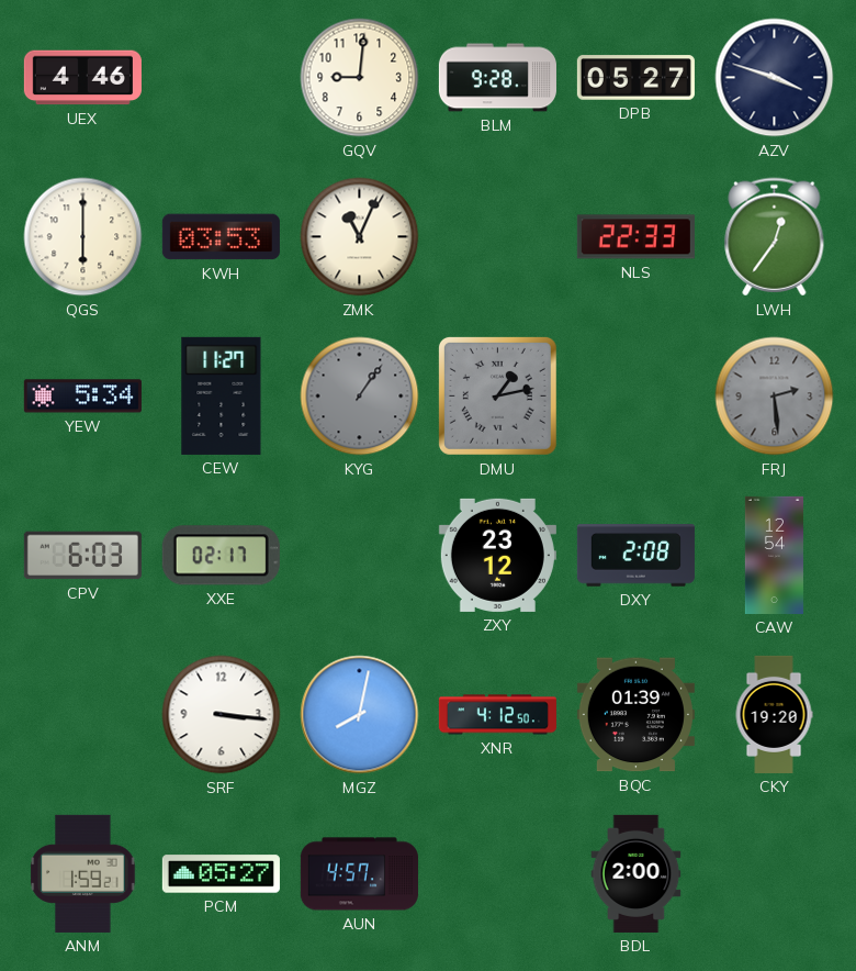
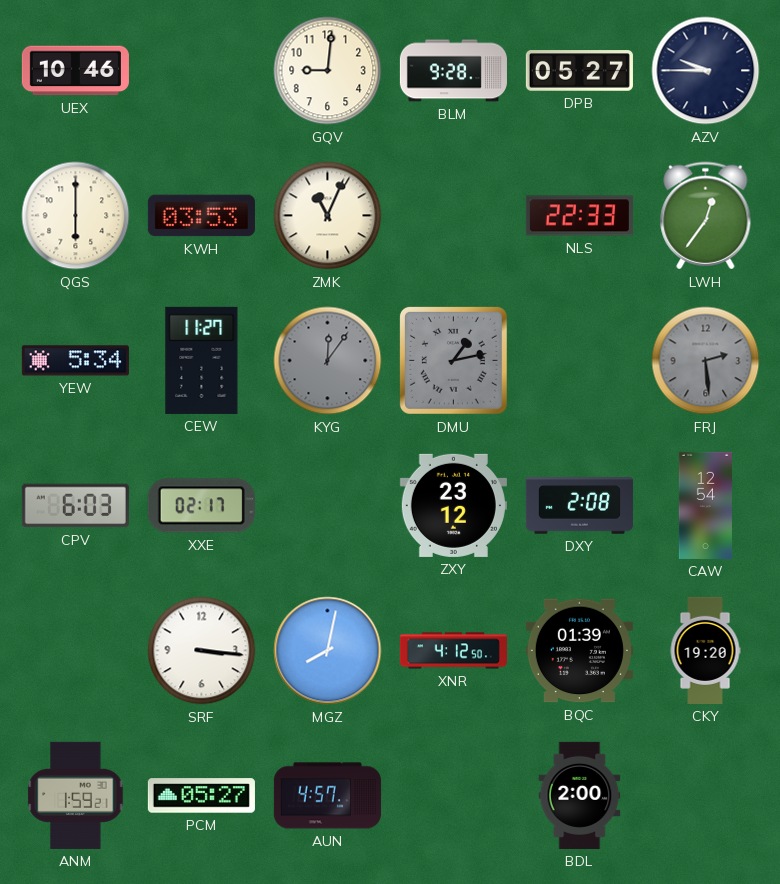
UEX: 4:46 -> 10:46 (75, 71)
AZV: 3:48 -> 9:45 (706, 71)
KYG: 1:06 -> 12:06 (328, 361)
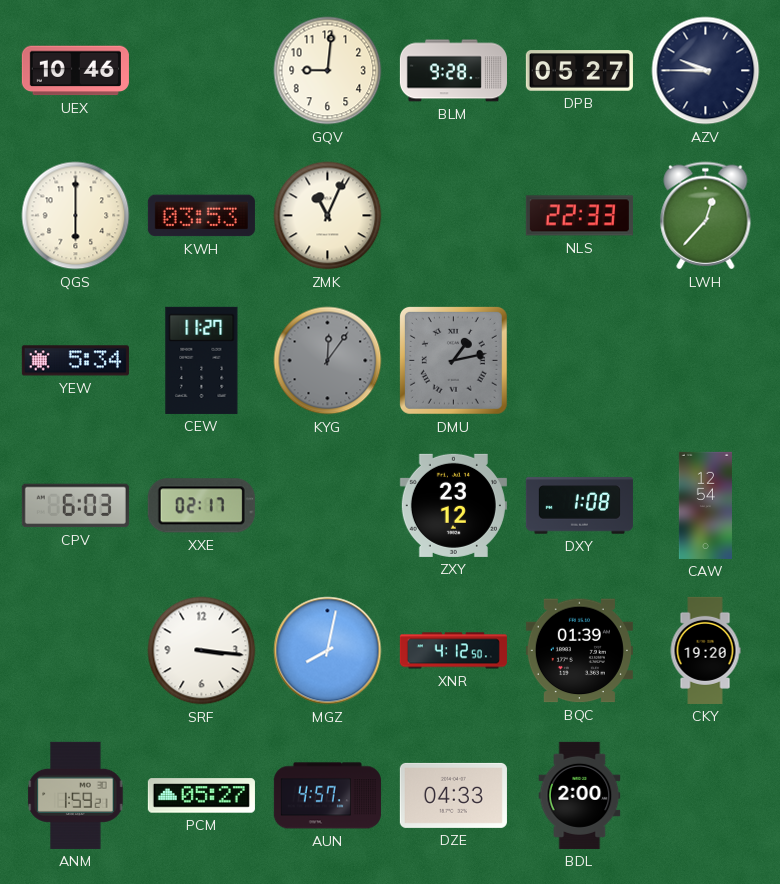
LWH: 12:36 -> 12:37 (706, 216)
FRJ: 2:29 -> none (706, 361)
DXY: 2:08 -> 1:08 (579, 506)
DZE: none -> 04:33 (453, 795)
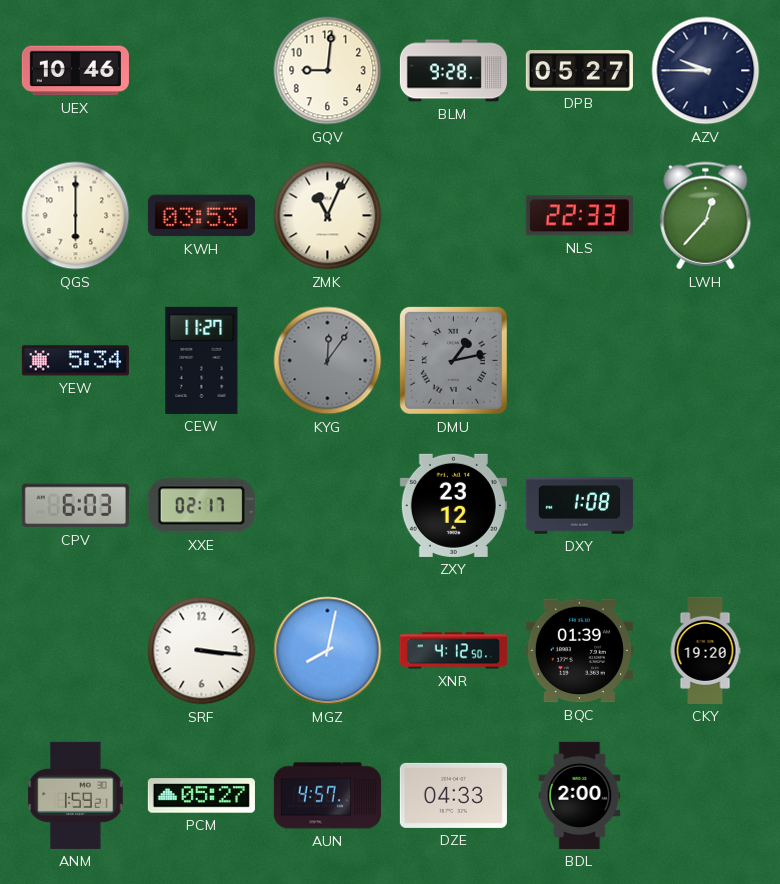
CAW: 12:54 -> none (705, 505)
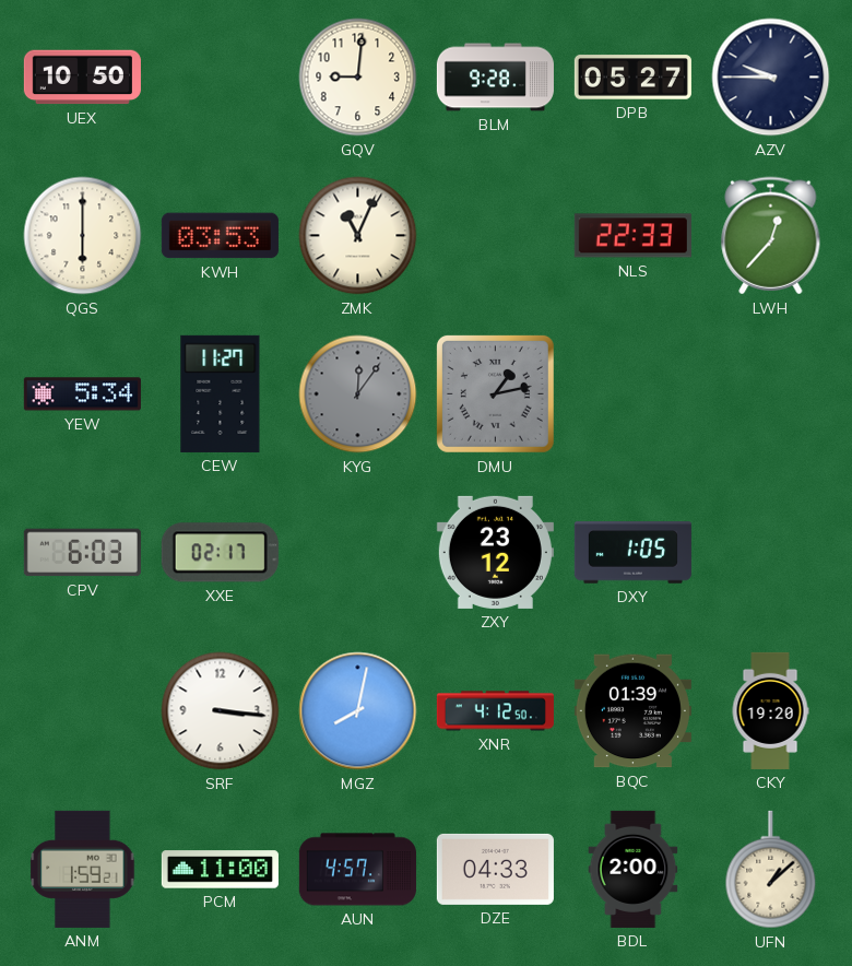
UEX: 10:46 -> 10:50 (82, 78)
DXY: 1:08 -> 1:05 (632, 553)
PCM: 05:27 -> 11:00 (220, 870)
UFN: none -> 1:08 (771, 870)
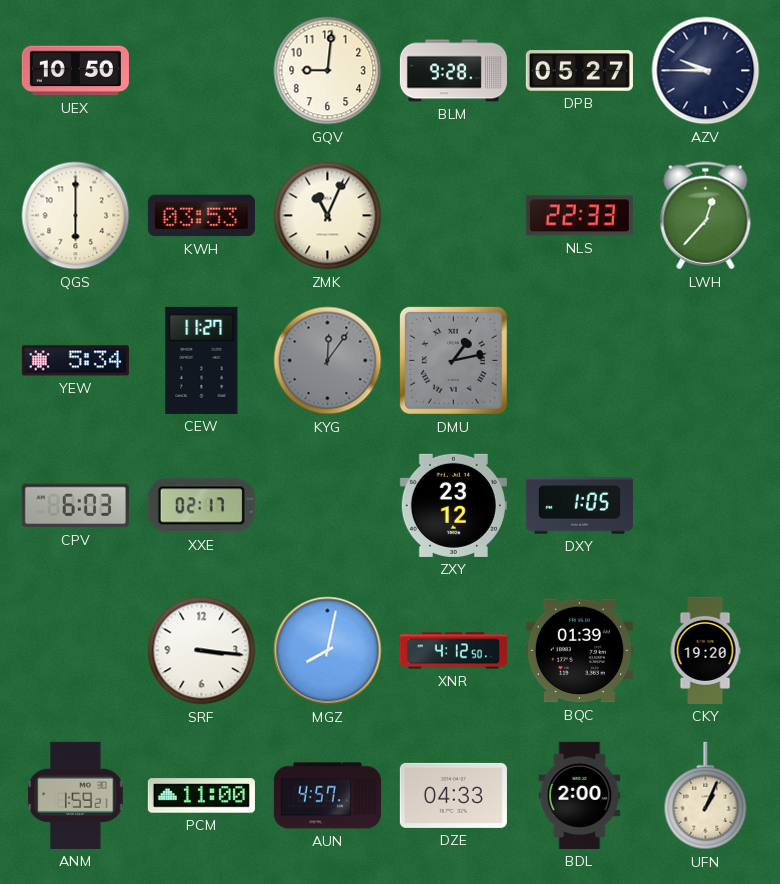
UFN: 1:08 -> 1:04 (706, 796)
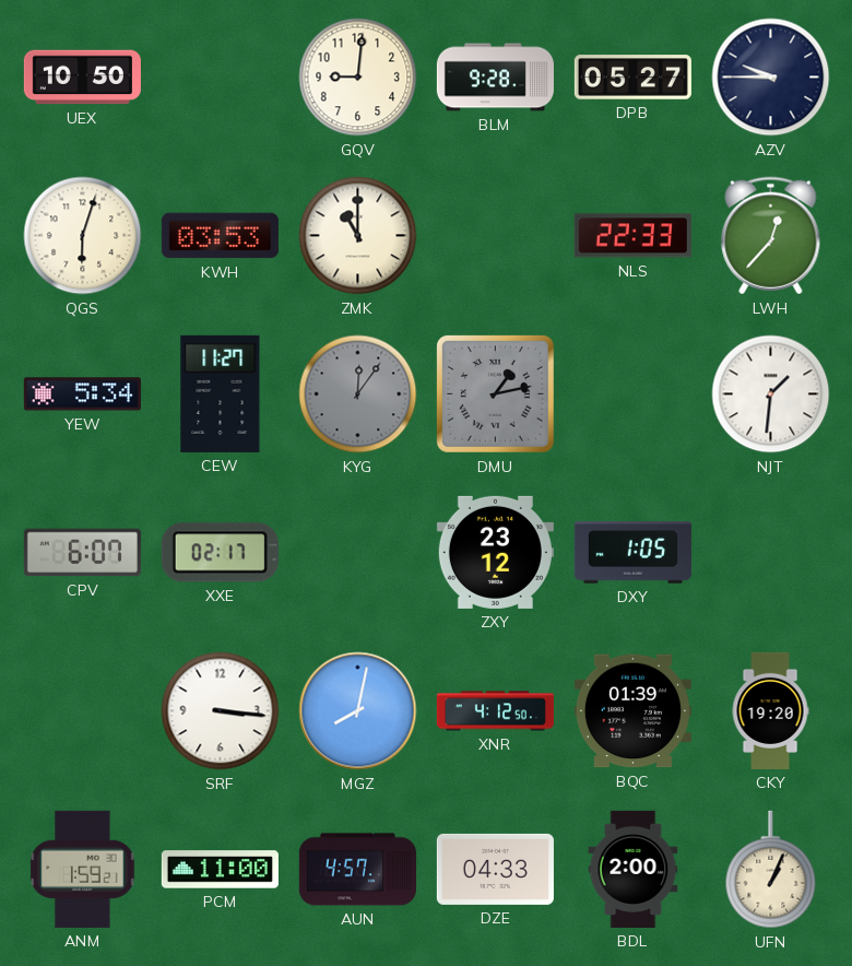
QGS: 6:00 -> 6:03 (83, 236)
ZMK: 11:04 -> 11:00 (358, 236)
NJT: none -> 1:31 (771, 394)
CPV: 6:03 -> 6:07 (82, 553)
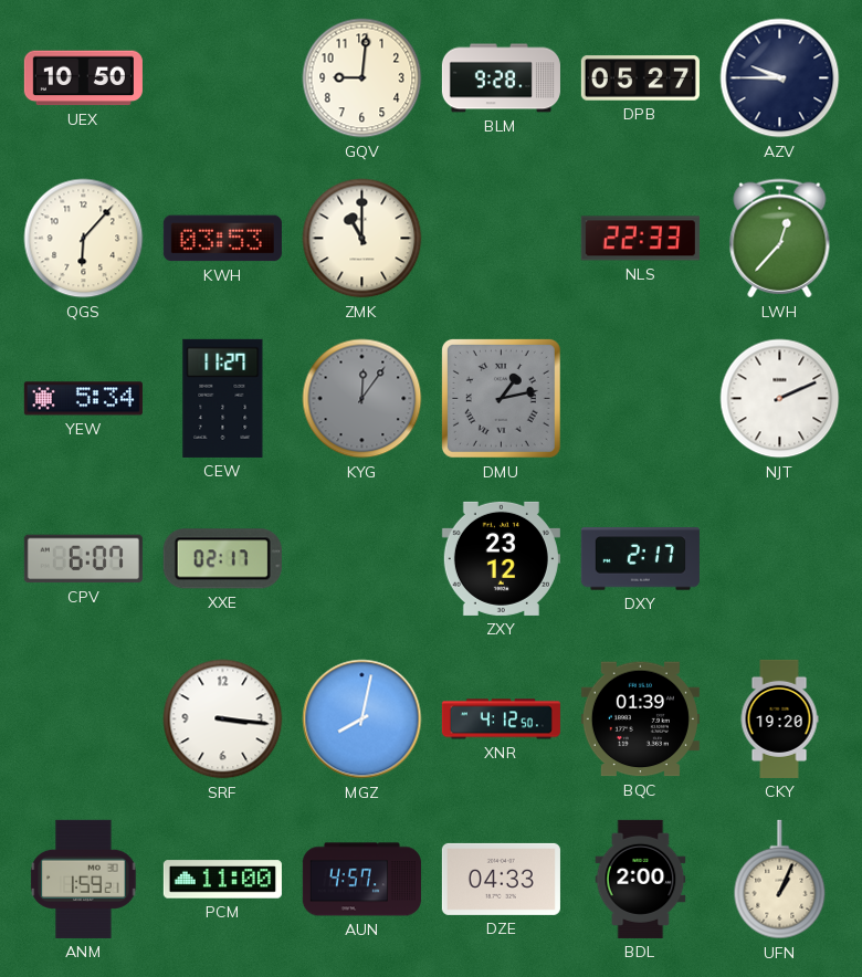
QGS: 6:03 -> 6:07 (84, 239)
NJT: 1:31 -> 2:11 (780, 399)
DXY: 1:05 -> 2:17 (640, 559)
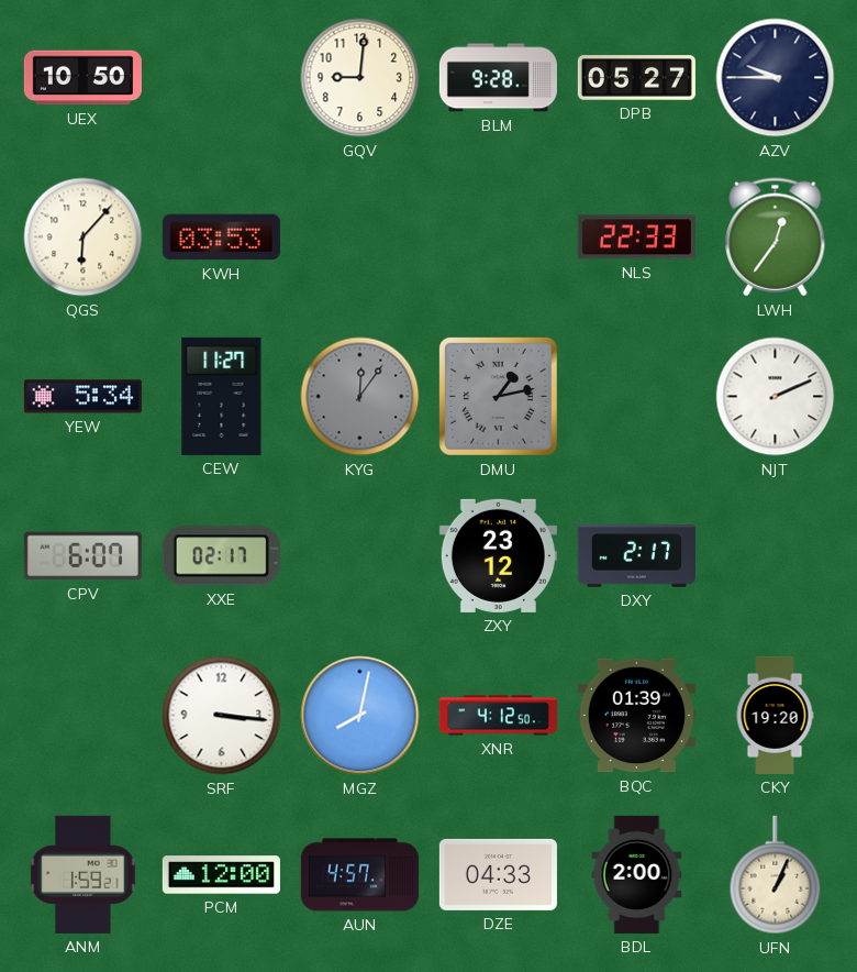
ZMK: 11:00 -> none (362, 239)
LWH: 12:37 -> 12:36 (776, 238)
PCM: 11:00 -> 12:00 (221, 875)
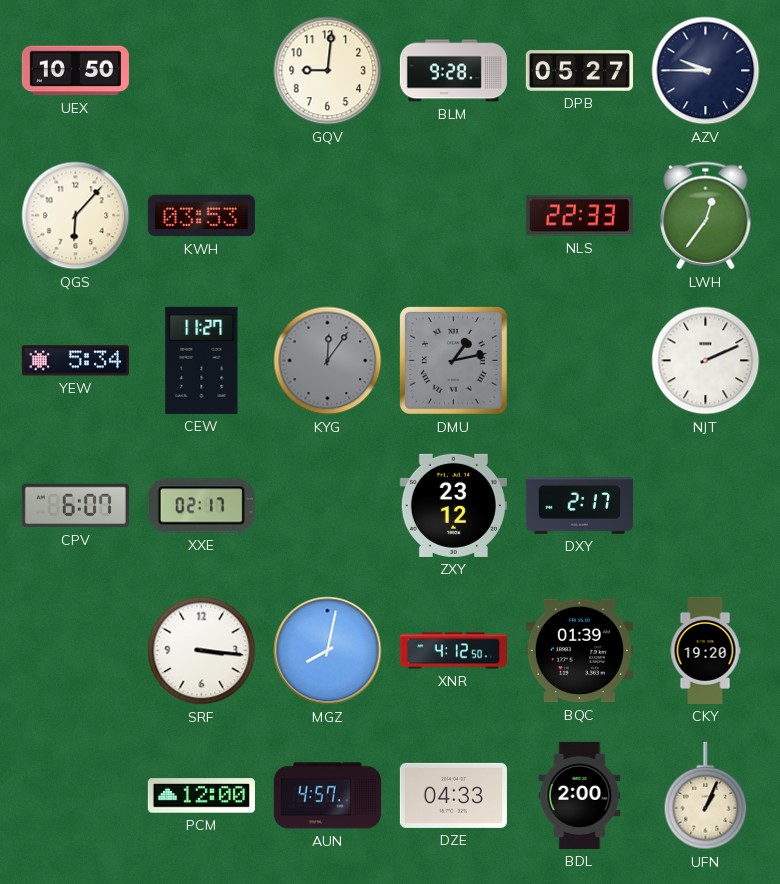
ANM: 1:59 -> none (84, 874)
